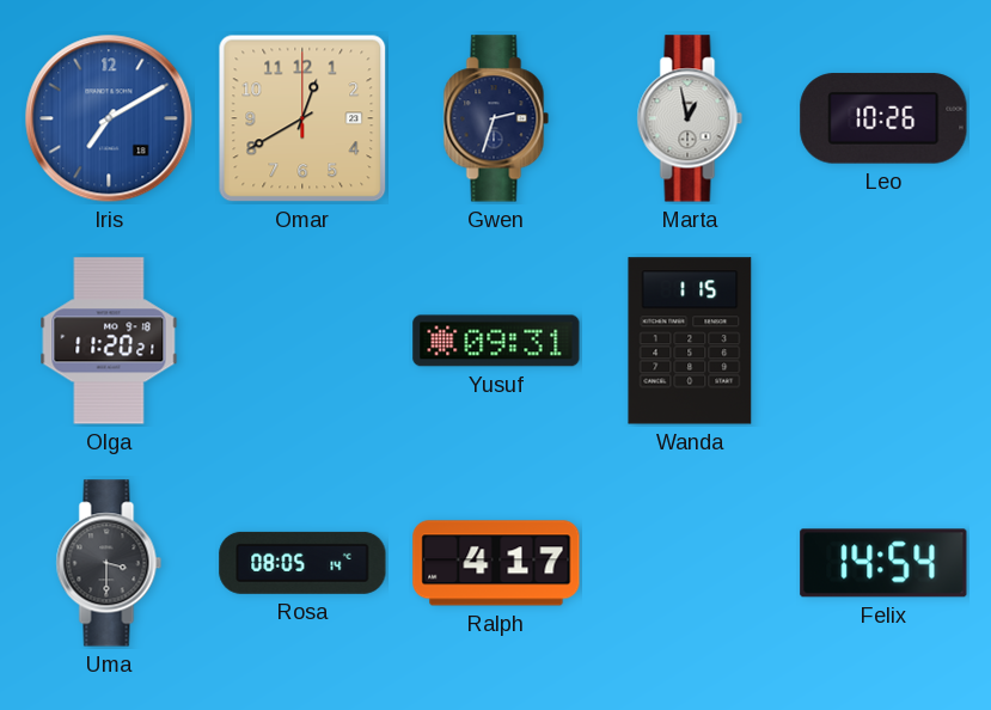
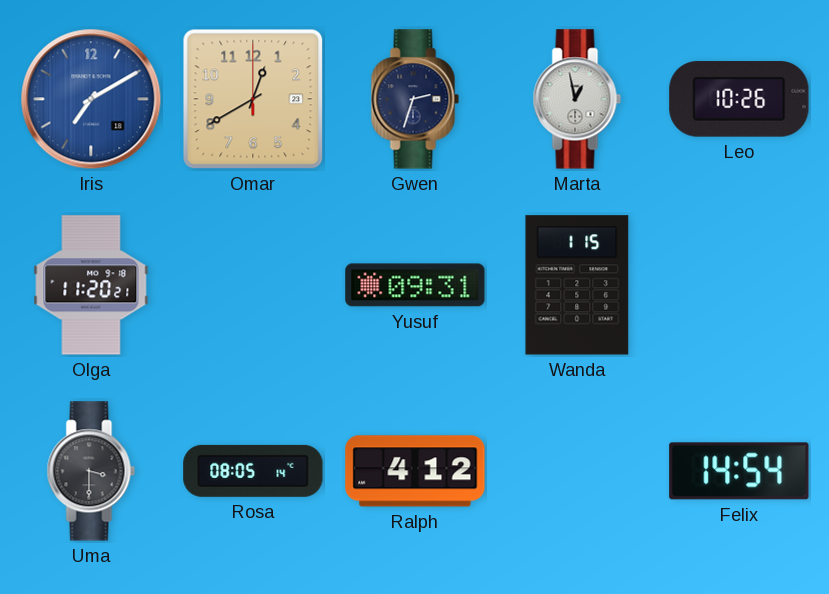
Ralph: 4:17 -> 4:12 (415, 471)
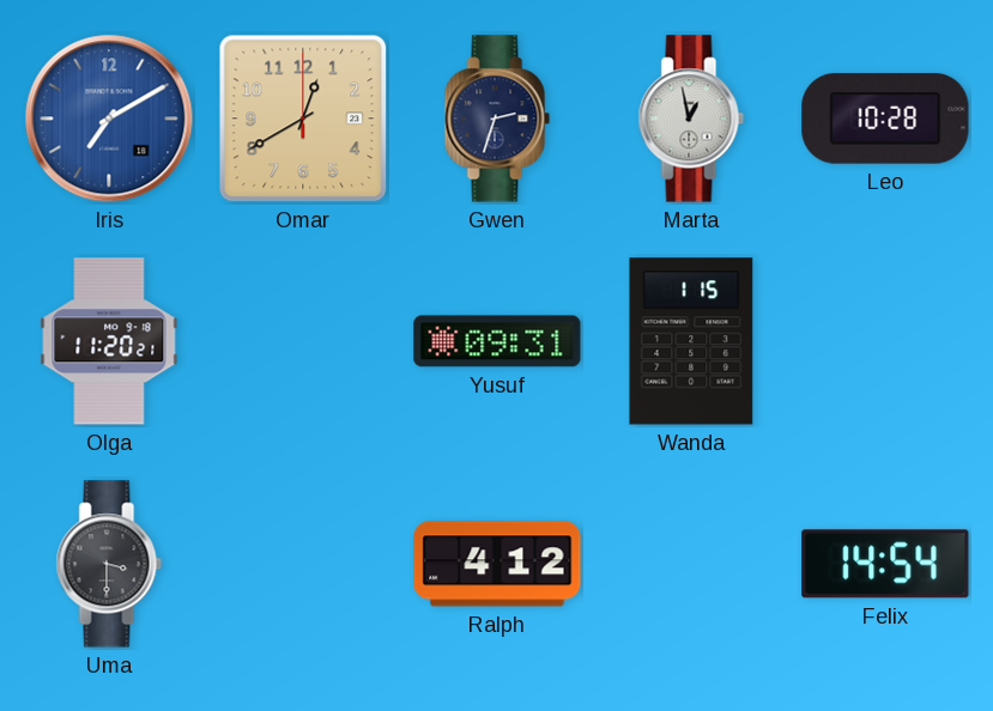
Leo: 10:26 -> 10:28 (885, 118)
Rosa: 08:05 -> none (253, 471)
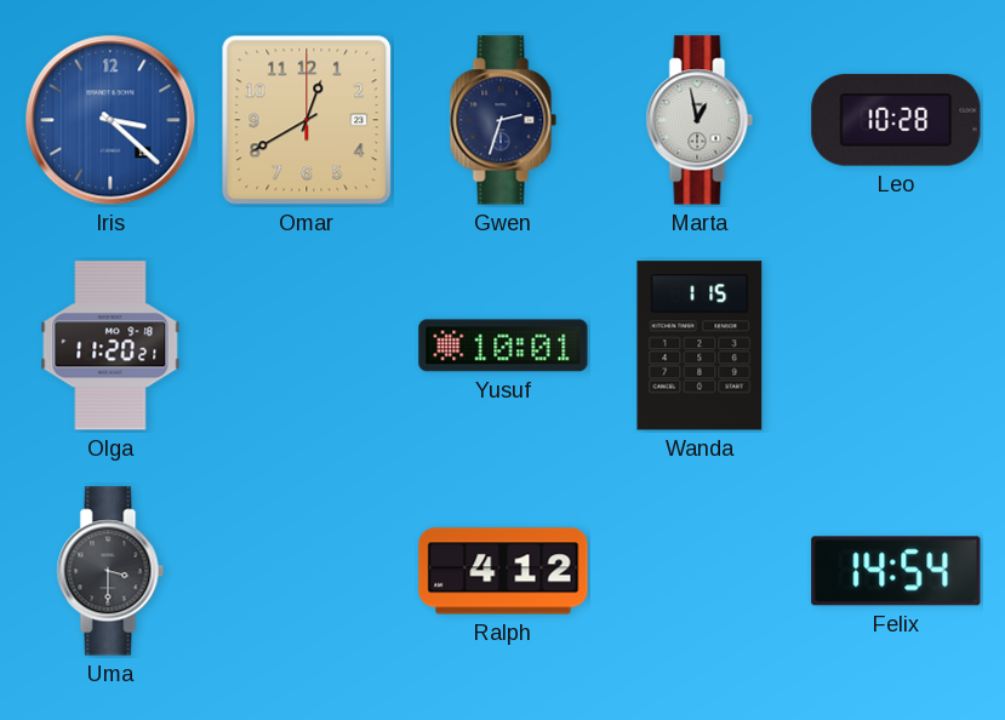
Iris: 7:10 -> 3:22 (110, 120)
Yusuf: 09:31 -> 10:01 (503, 345)
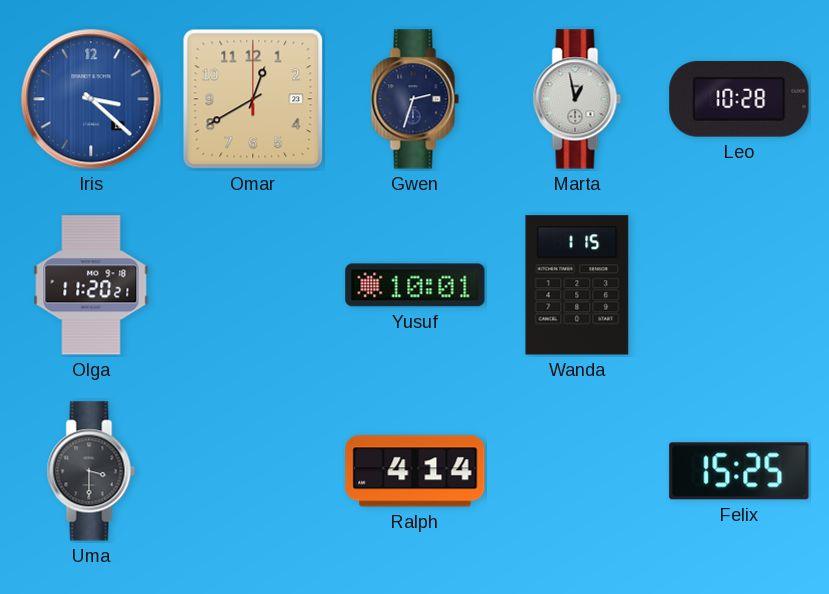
Ralph: 4:12 -> 4:14 (415, 471)
Felix: 14:54 -> 15:25 (739, 471)
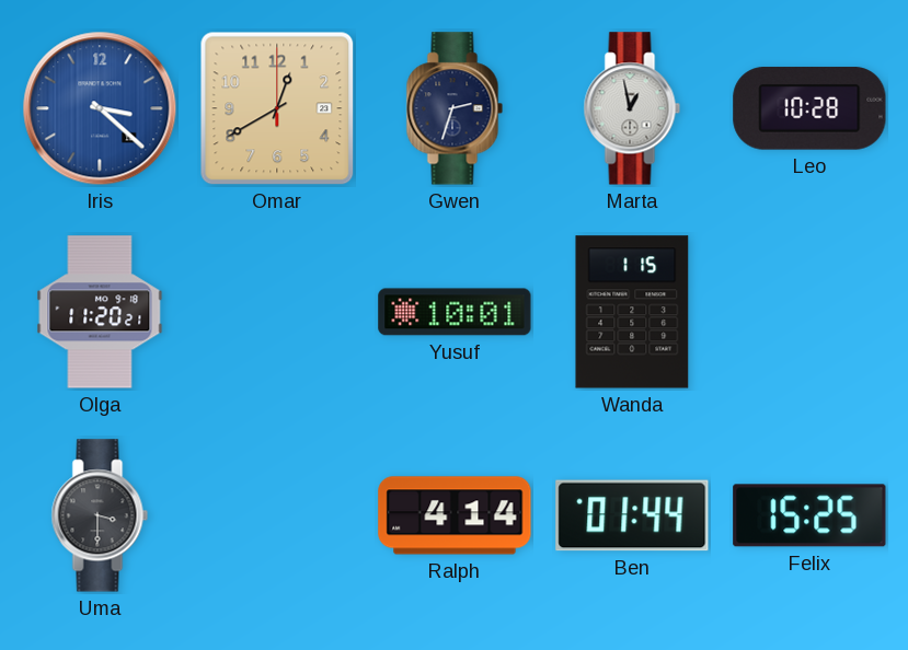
Ben: none -> 01:44 (632, 515)
